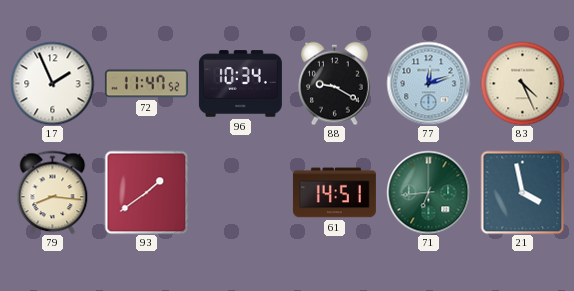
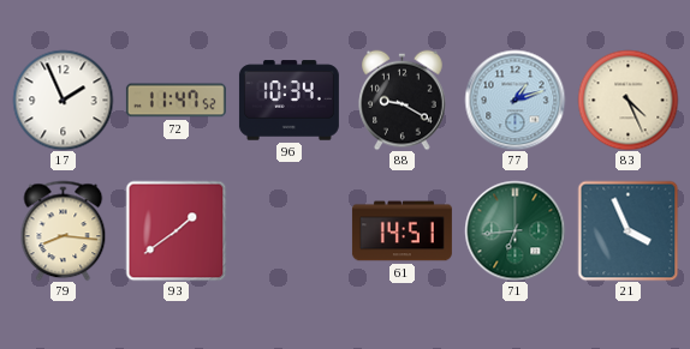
77: 12:12 -> 1:12 (514, 100)
21: 3:58 -> 3:56 (627, 230)
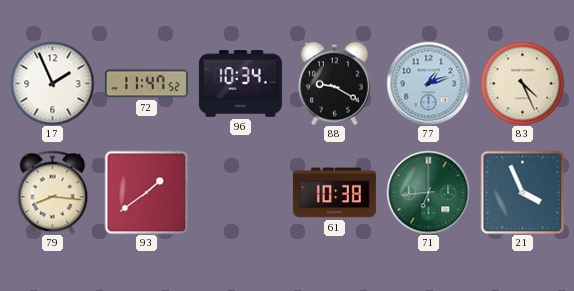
61: 14:51 -> 10:38 (334, 193)
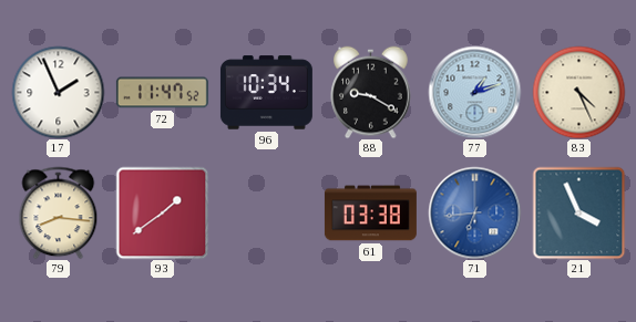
61: 10:38 -> 03:38 (370, 214)
71 dial: green -> blue (474, 212)
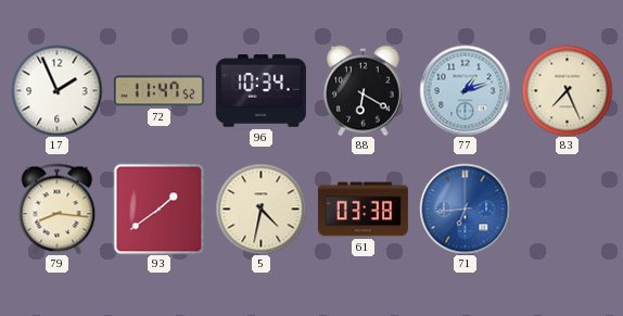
88: 9:20 -> 6:20 (364, 90)
83: 4:26 -> 7:26 (567, 90)
5: none -> 4:32 (260, 208)
21: 3:56 -> none (578, 212)
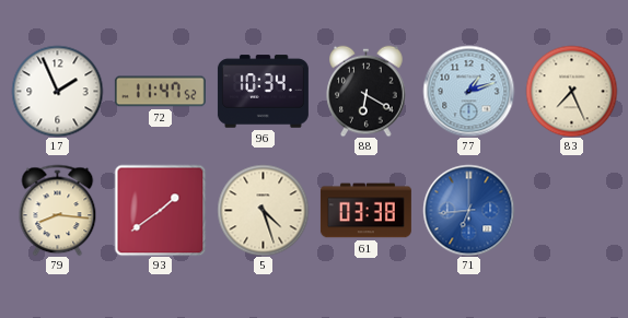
5: 4:32 -> 4:27 (263, 210)
